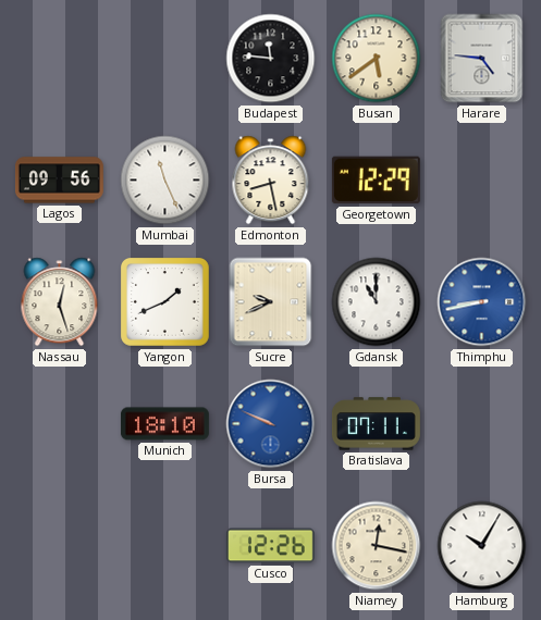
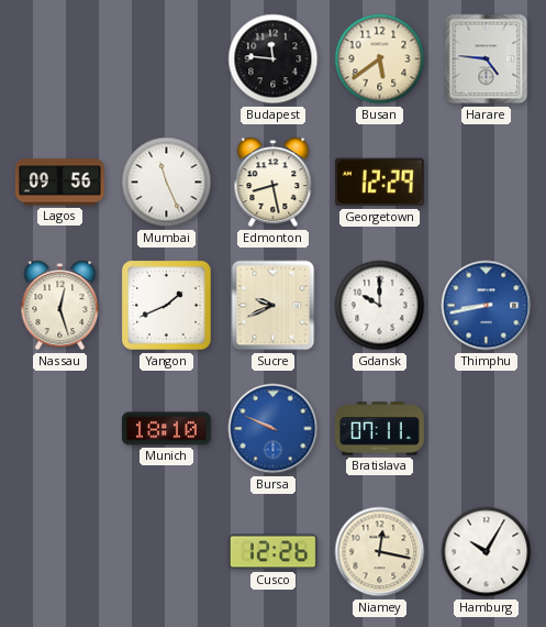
Gdansk: 11:00 -> 10:00 (380, 306)
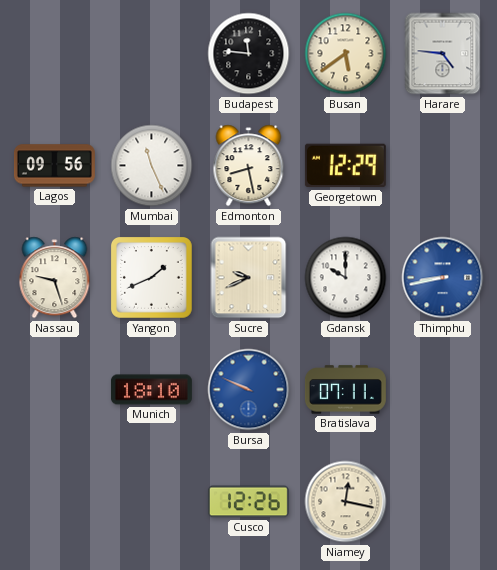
Nassau: 12:27 -> 9:27 (55, 278)
Hamburg: 10:05 -> none (487, 552)
